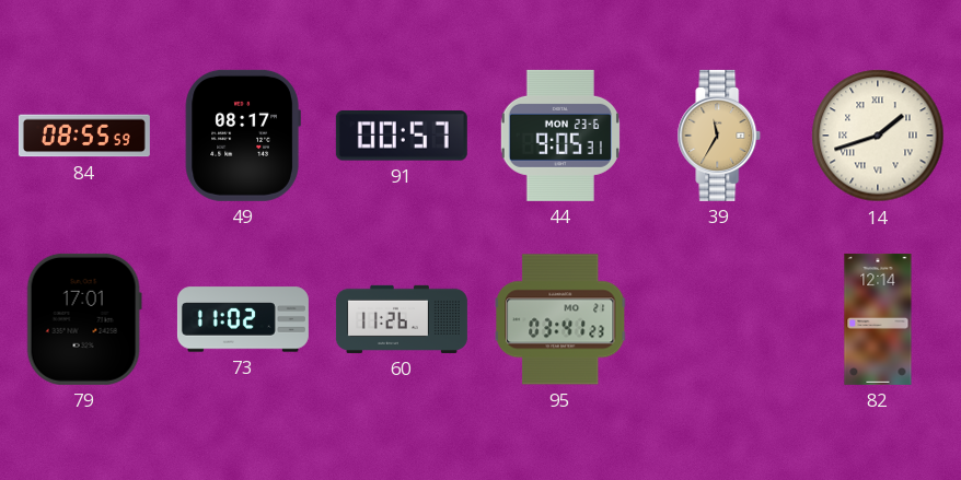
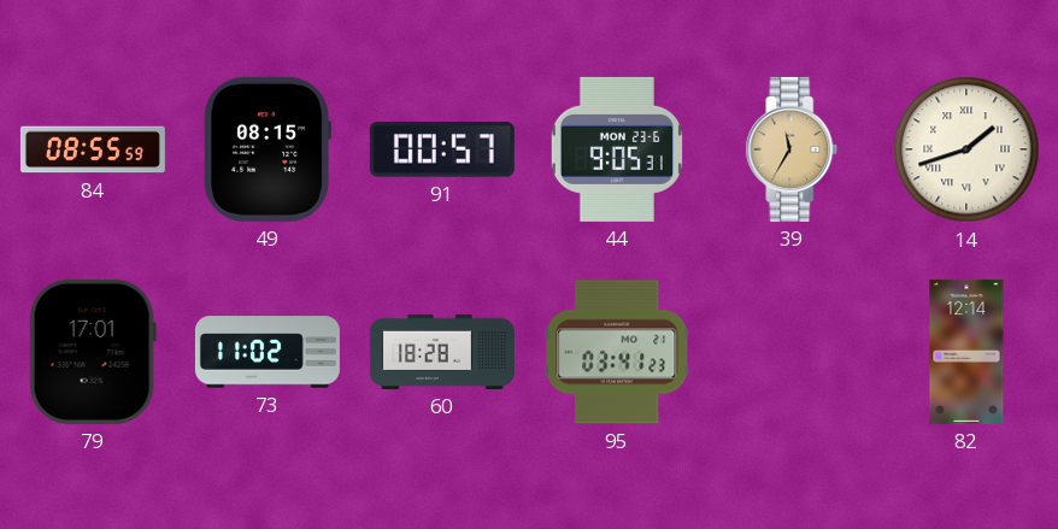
49: 08:17 -> 08:15 (268, 149)
60: 11:26 -> 18:28 (442, 352)
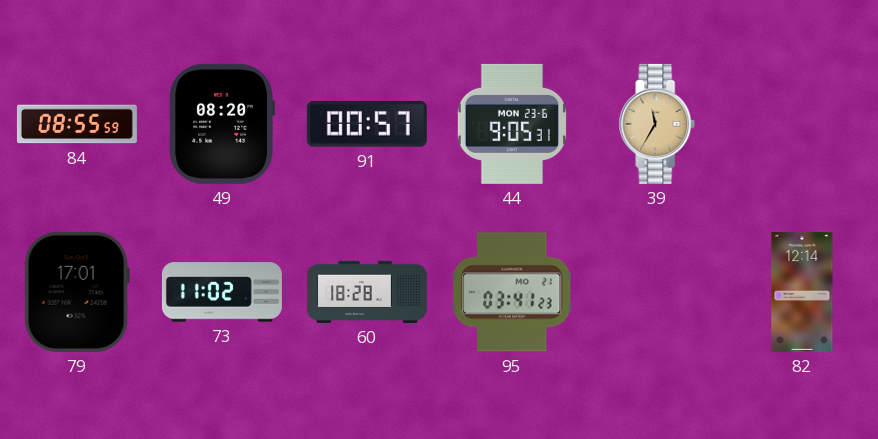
49: 08:15 -> 08:20 (222, 124)
14: 1:42 -> none (966, 149)
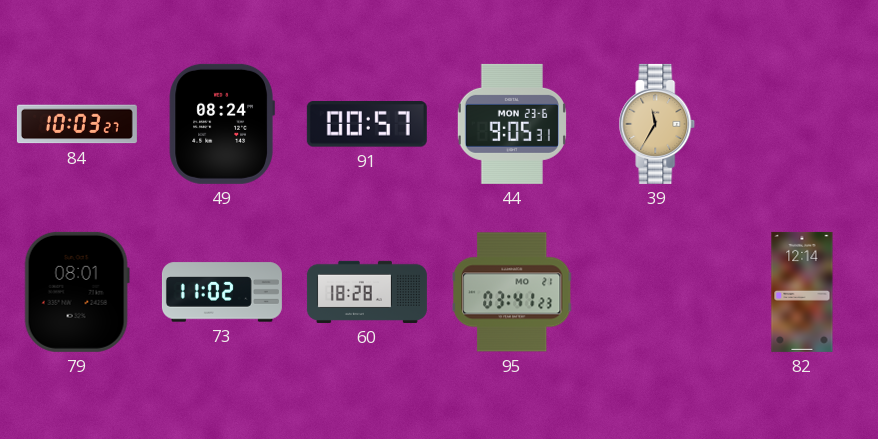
84: 08:55 -> 10:03 (77, 124)
49: 08:20 -> 08:24 (222, 124)
79: 17:01 -> 08:01 (77, 292)
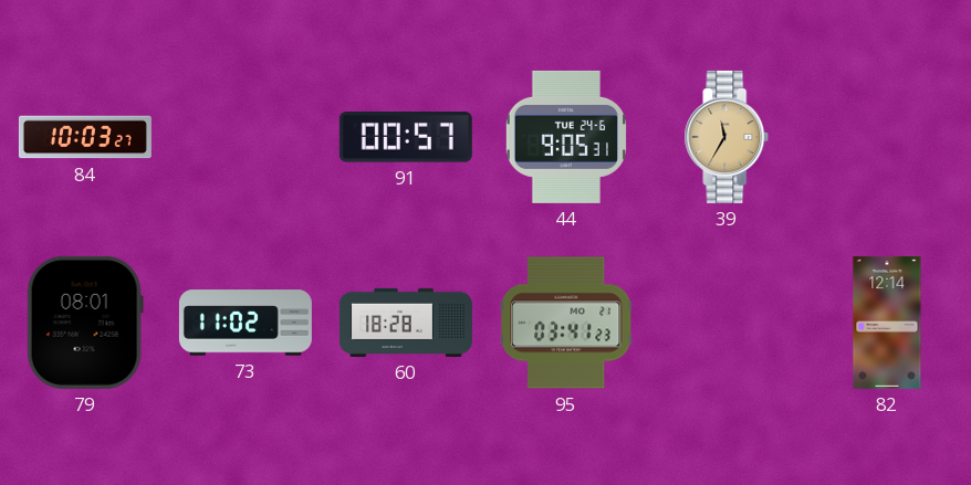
49: 08:24 -> none (222, 124)
44 date: MON 23-6 -> TUE 24-6 (566, 137)
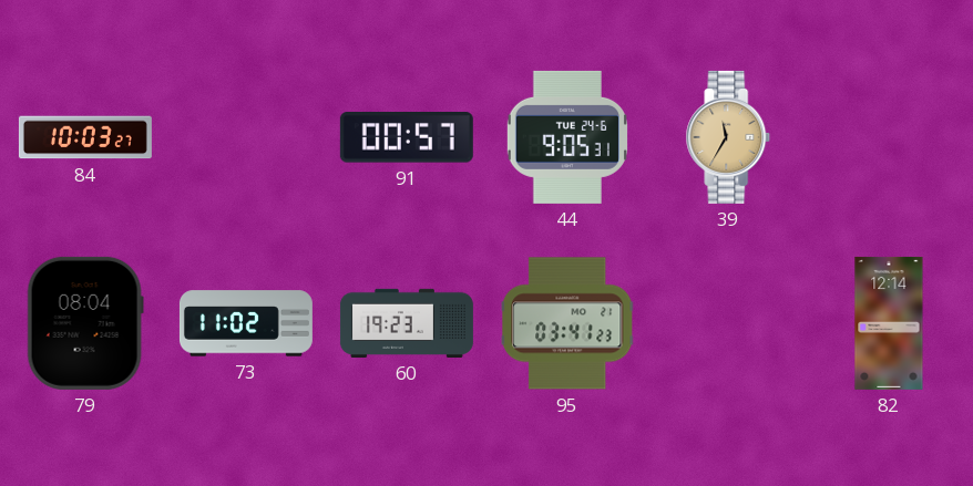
79: 08:01 -> 08:04 (85, 323)
60: 18:28 -> 19:23 (407, 323)
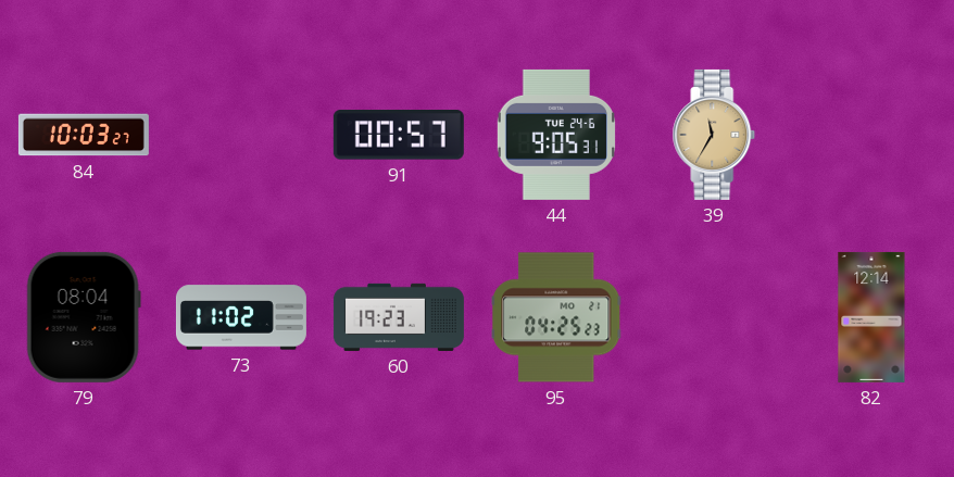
95: 03:41 -> 04:25 (556, 317)
